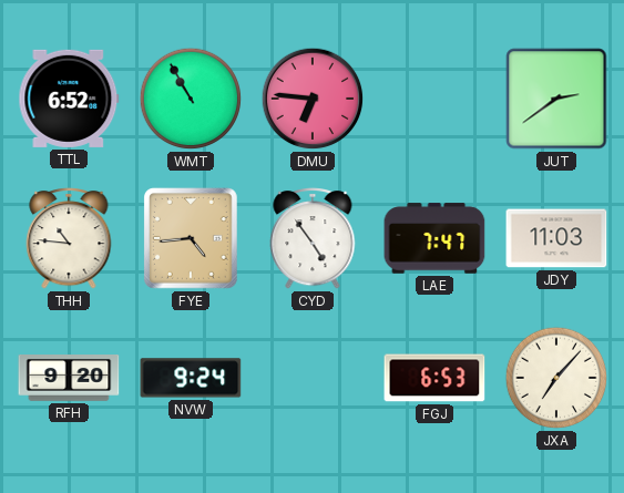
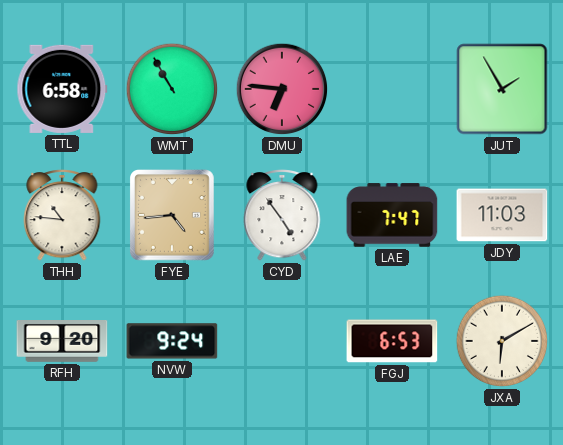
TTL: 6:52 -> 6:58 (62, 89)
JUT: 2:39 -> 1:55 (502, 89)
JXA: 7:07 -> 6:10 (502, 341)
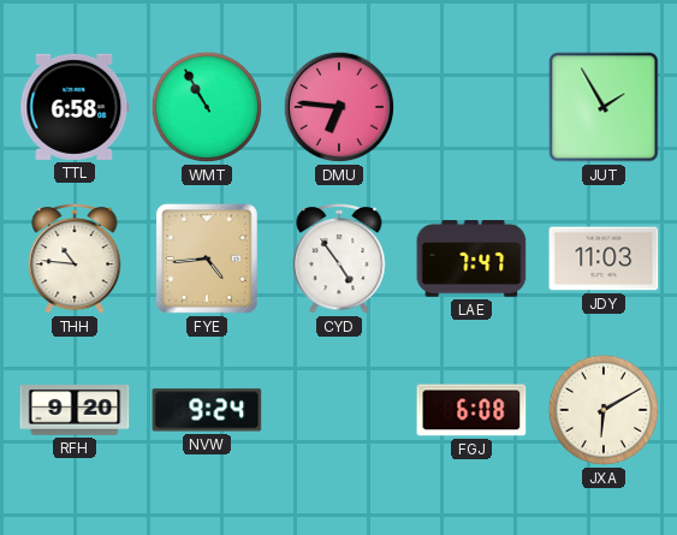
FGJ: 6:53 -> 6:08 (471, 410)
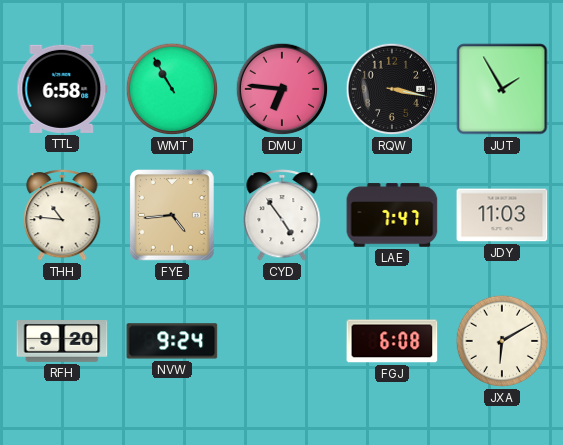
RQW: none -> 3:17 (392, 89)
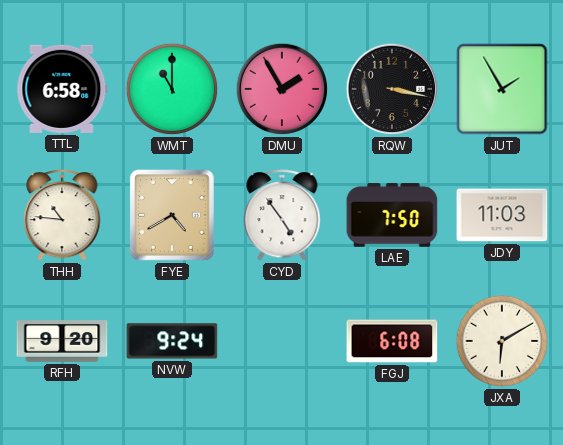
WMT: 10:55 -> 11:00 (172, 89)
DMU: 6:46 -> 1:55 (282, 89)
FYE: 4:44 -> 4:40 (173, 216)
LAE: 7:47 -> 7:50 (392, 215)
